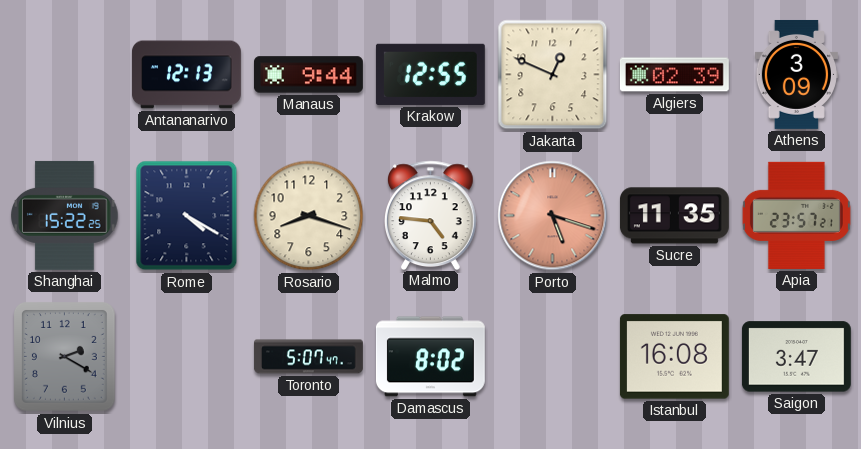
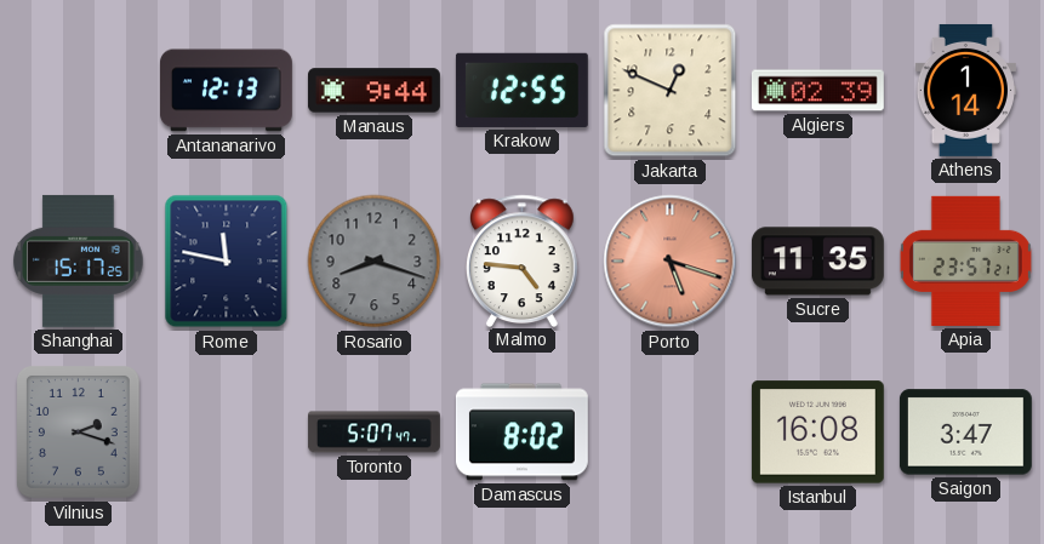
Athens: 3:09 -> 1:14 (965, 90)
Shanghai: 15:22 -> 15:17 (79, 260)
Rome: 4:20 -> 11:47 (227, 262)
Rosario dial: cream -> grey (375, 262)
Vilnius: 2:20 -> 2:18 (79, 433)
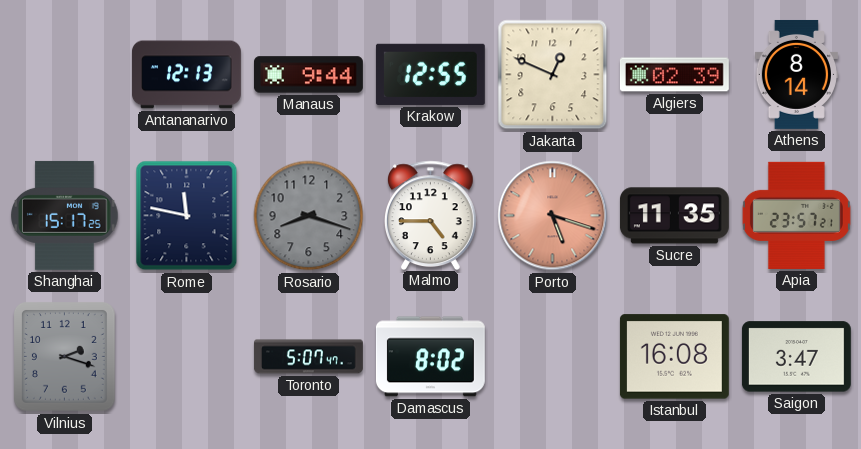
Athens: 1:14 -> 8:14 (796, 74)
Malmo: 4:46 -> 4:45 (431, 215)
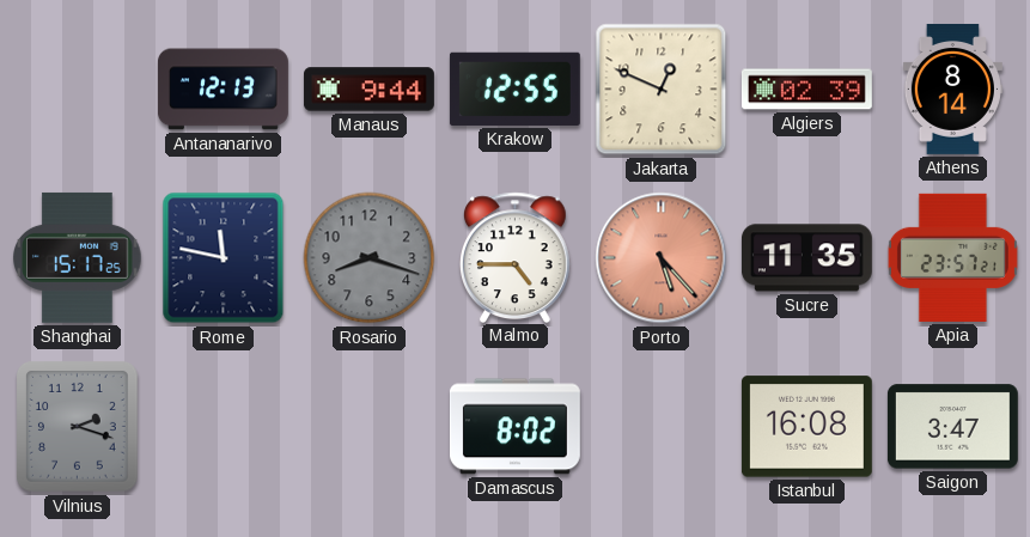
Porto: 5:18 -> 5:23 (662, 258)
Toronto: 5:07 -> none (308, 357)
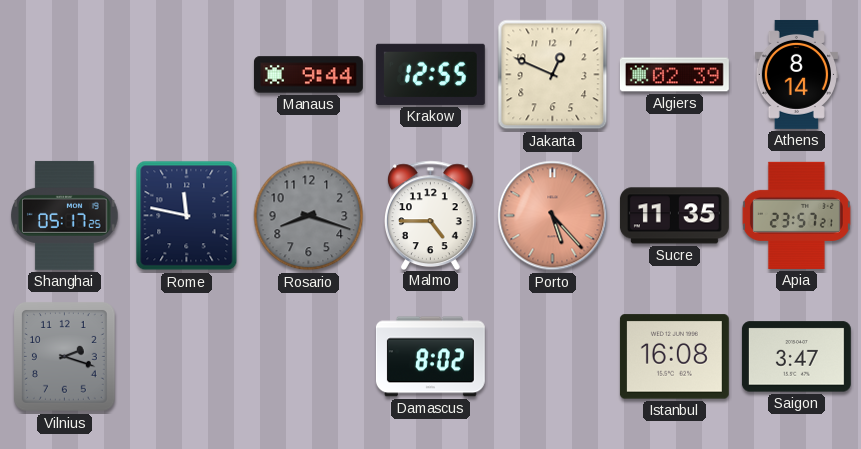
Antananarivo: 12:13 -> none (223, 90)
Shanghai: 15:17 -> 05:17 (65, 215)
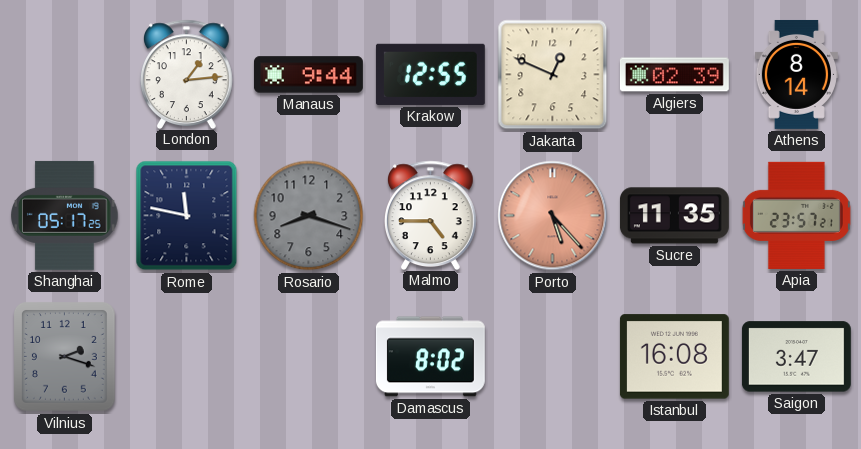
London: none -> 1:14 (187, 74)
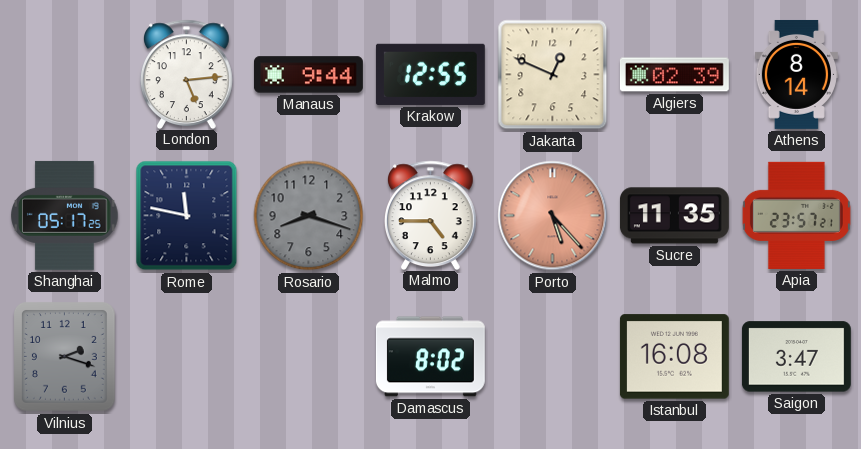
London: 1:14 -> 5:14 (187, 74)
